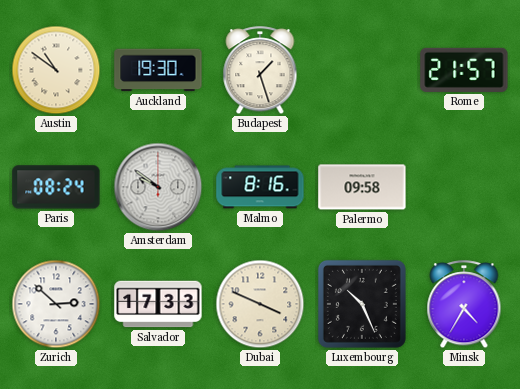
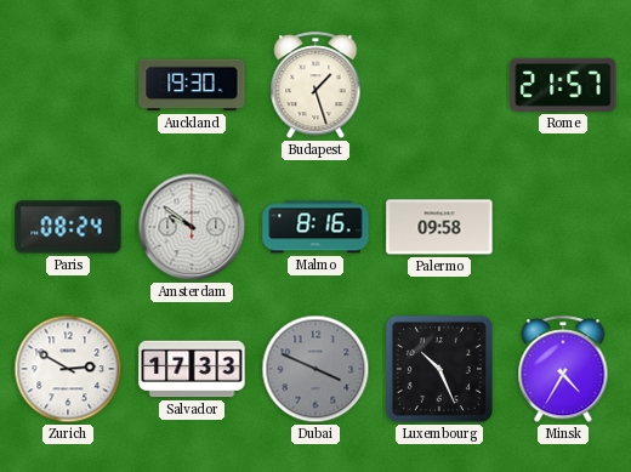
Austin: 10:51 -> none (56, 70)
Zurich: 2:52 -> 2:50 (68, 369)
Dubai dial: cream -> grey (315, 369)
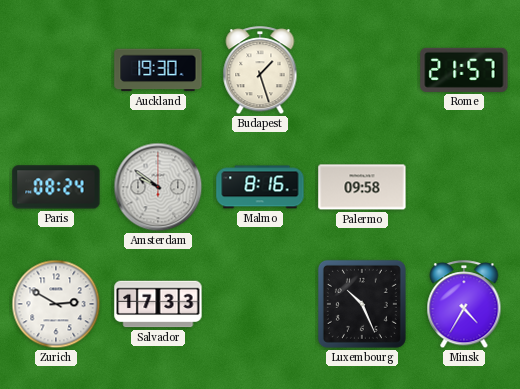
Dubai: 3:49 -> none (315, 369)
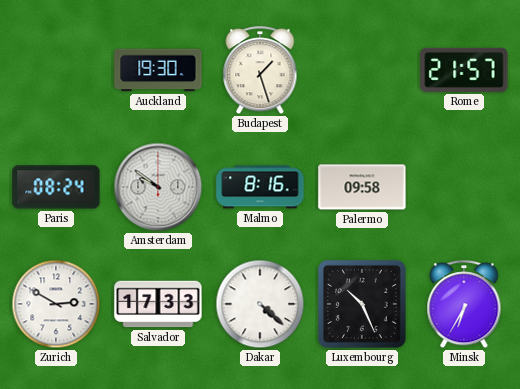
Dakar: none -> 4:22 (260, 304)
Minsk: 4:35 -> 6:35 (464, 305)
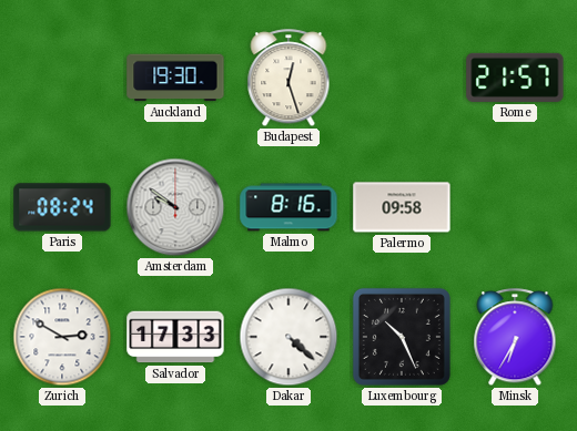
Budapest: 1:27 -> 12:27 (288, 79)
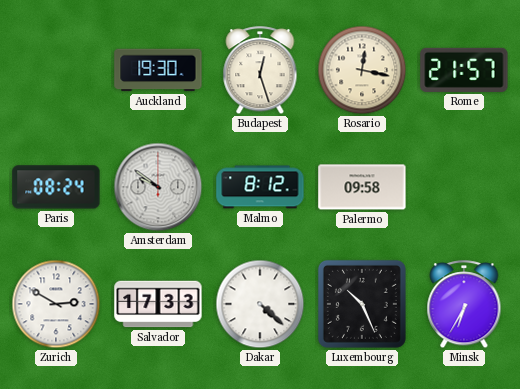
Rosario: none -> 12:17 (362, 70)
Malmo: 8:16 -> 8:12 (260, 187)
